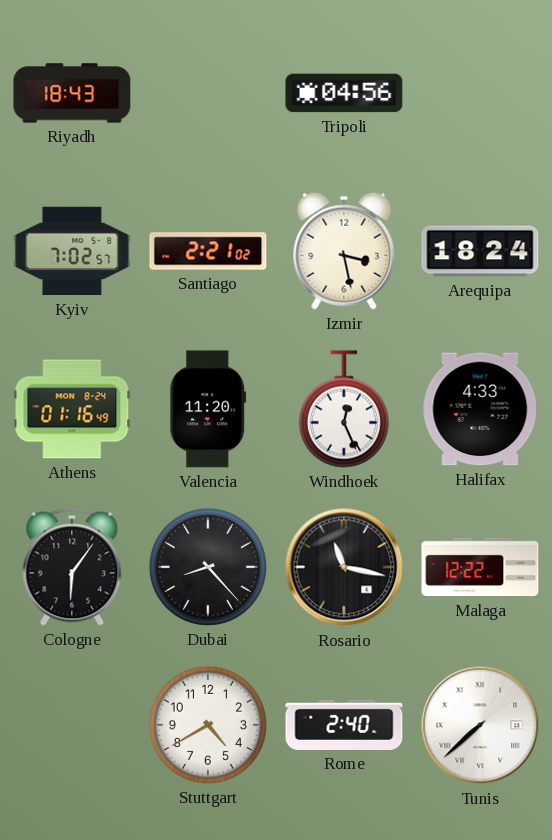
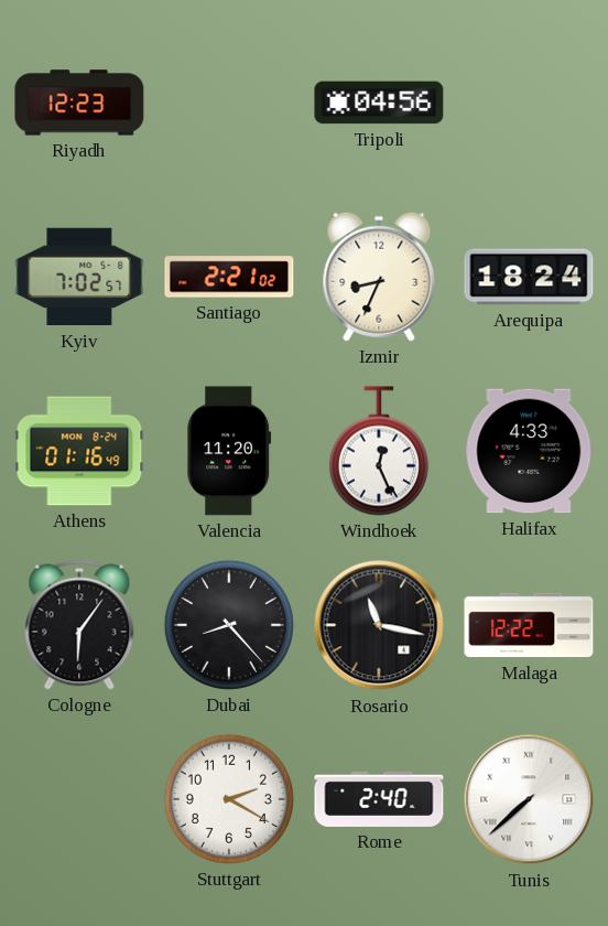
Riyadh: 18:43 -> 12:23 (79, 103)
Izmir: 3:28 -> 8:34 (379, 277)
Stuttgart: 4:40 -> 2:20 (229, 799)
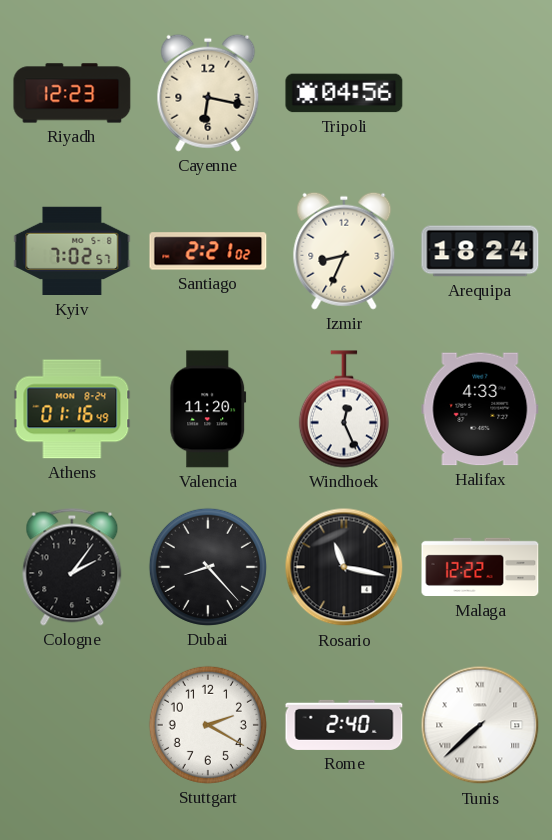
Cayenne: none -> 6:17 (208, 93)
Cologne: 6:06 -> 2:06 (72, 567)
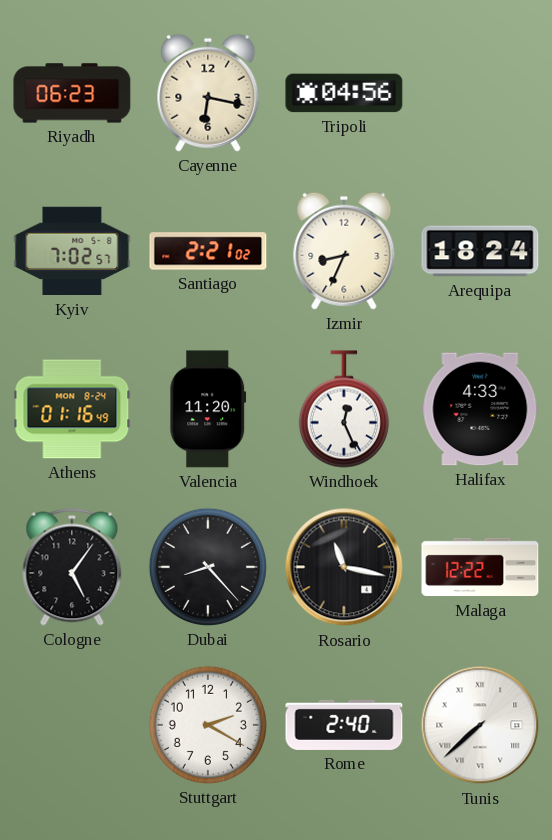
Riyadh: 12:23 -> 06:23 (72, 93)
Cologne: 2:06 -> 5:06 (72, 567)
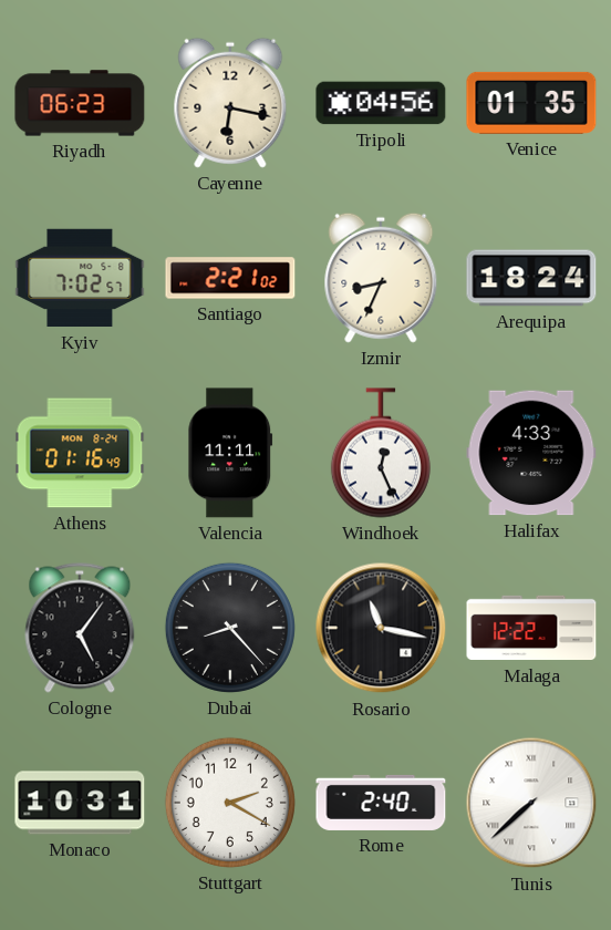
Venice: none -> 01:35 (531, 103)
Valencia: 11:20 -> 11:11 (230, 453)
Monaco: none -> 10:31 (80, 803)
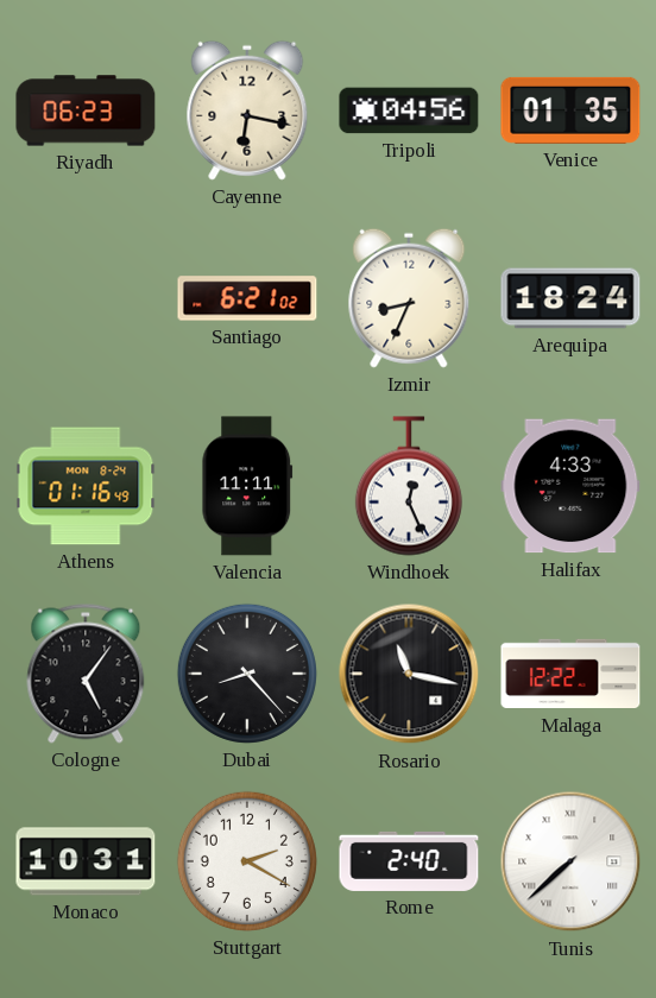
Kyiv: 7:02 -> none (80, 278)
Santiago: 2:21 -> 6:21 (247, 298)
